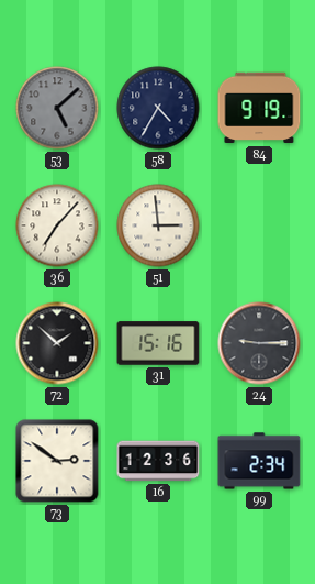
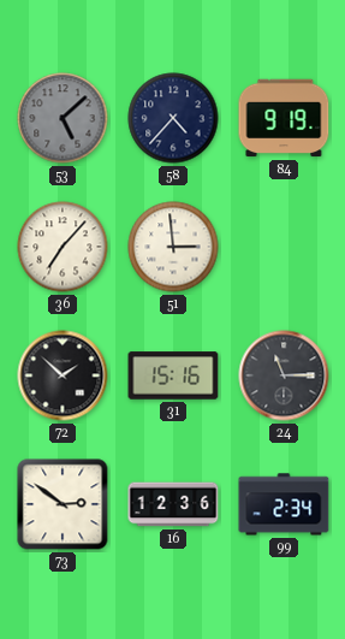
58: 4:35 -> 4:37 (173, 118)
24: 9:15 -> 11:15 (284, 375)
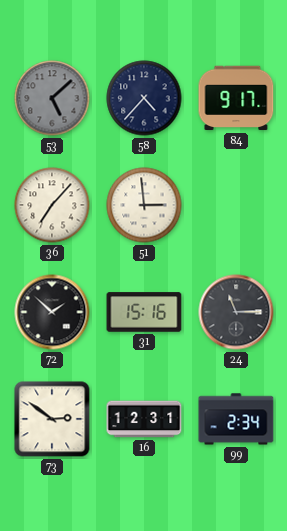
84: 9:19 -> 9:17 (236, 98)
16: 12:36 -> 12:31 (144, 419)
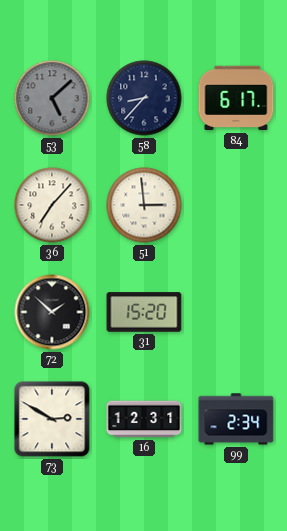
58: 4:37 -> 8:37 (144, 98)
84: 9:17 -> 6:17 (236, 98)
31: 15:16 -> 15:20 (144, 312)
24: 11:15 -> none (236, 312)
73: 2:51 -> 2:50 (52, 419)
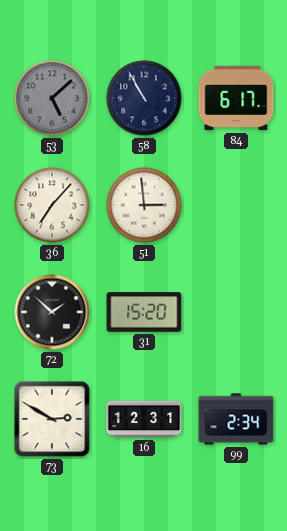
58: 8:37 -> 10:55 (144, 98)
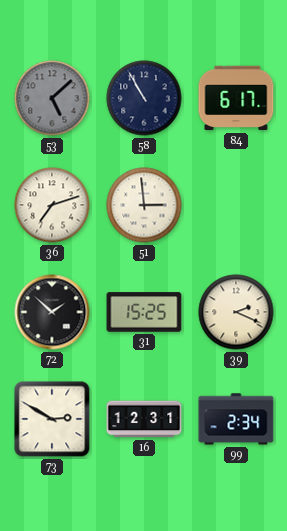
36: 7:07 -> 7:12 (52, 205)
31: 15:20 -> 15:25 (144, 312)
39: none -> 2:19 (236, 312)
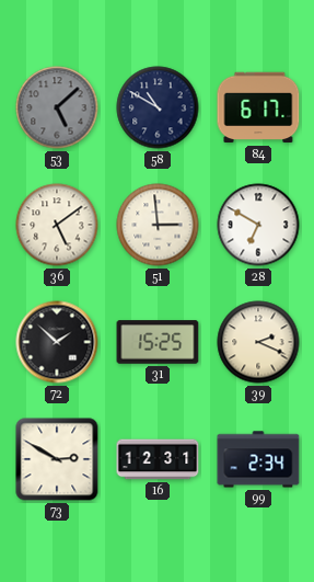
58: 10:55 -> 10:50 (158, 107)
36: 7:12 -> 5:09 (57, 225)
28: none -> 6:50 (258, 225)
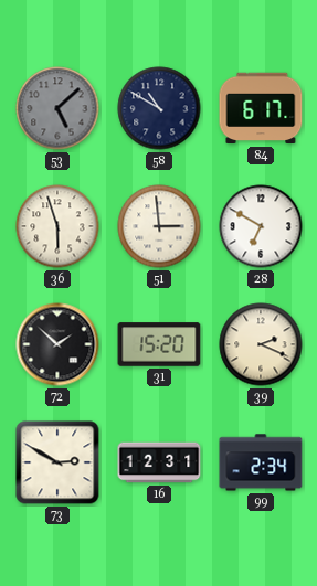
36: 5:09 -> 5:57 (57, 226)
31: 15:25 -> 15:20 (159, 344)
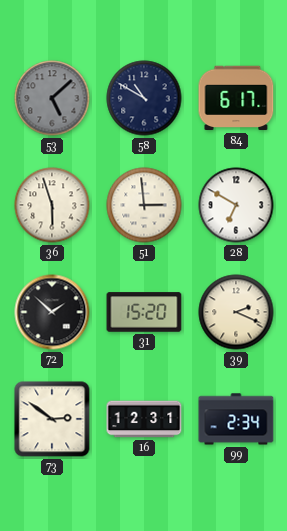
73: 2:50 -> 2:51 (52, 419)
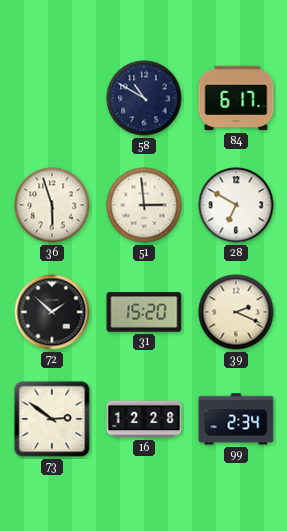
53: 5:08 -> none (52, 98)
16: 12:31 -> 12:28 (144, 419)
